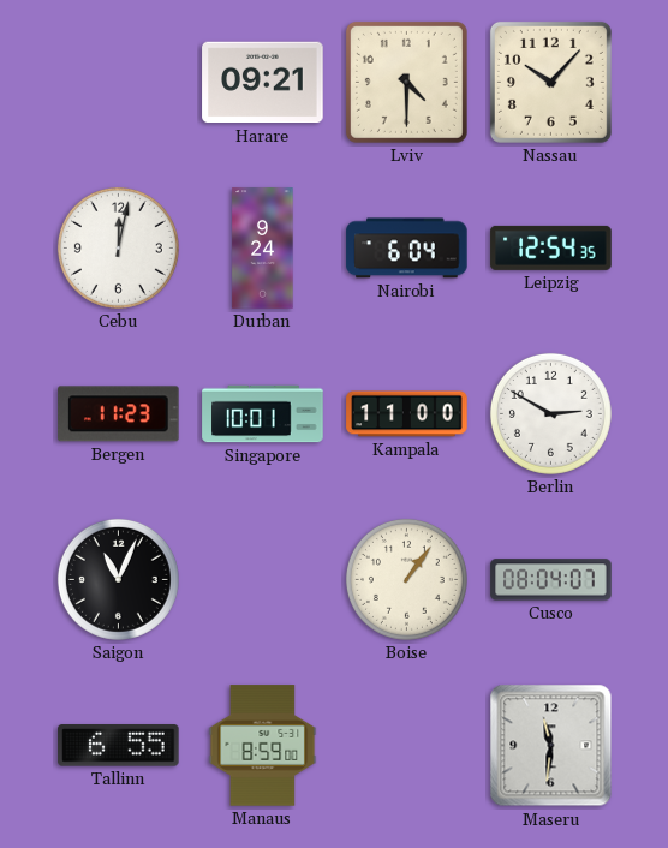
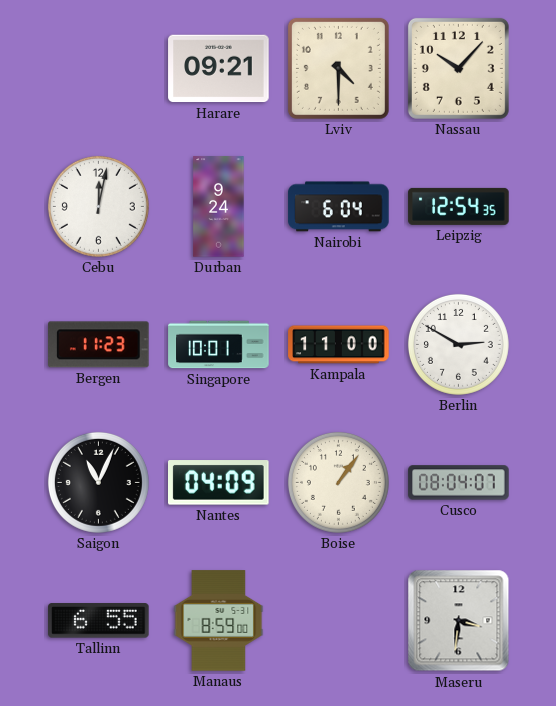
Nantes: none -> 04:09 (219, 483)
Maseru: 11:31 -> 3:31 (459, 621)
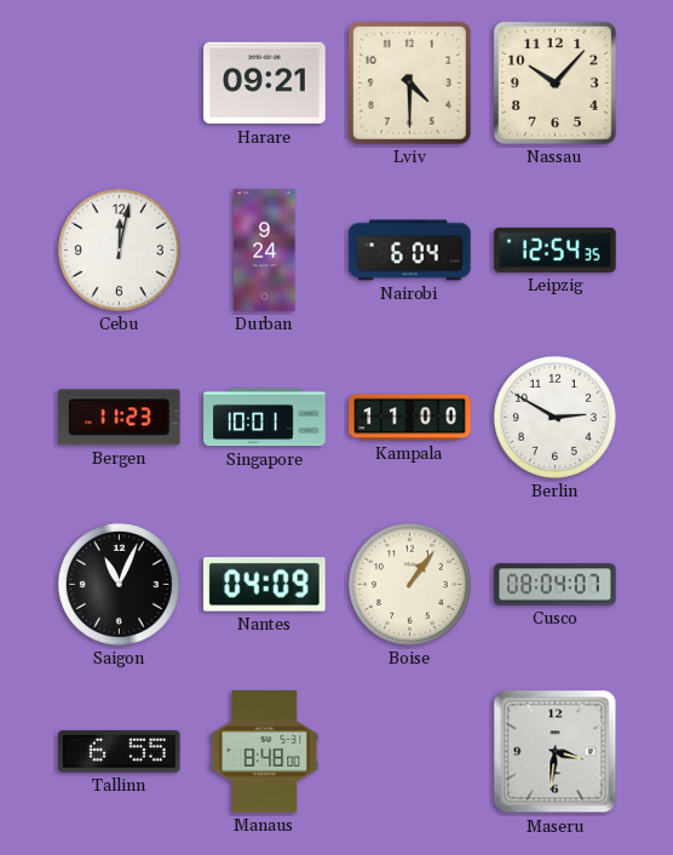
Manaus: 8:59 -> 8:48 (265, 752)
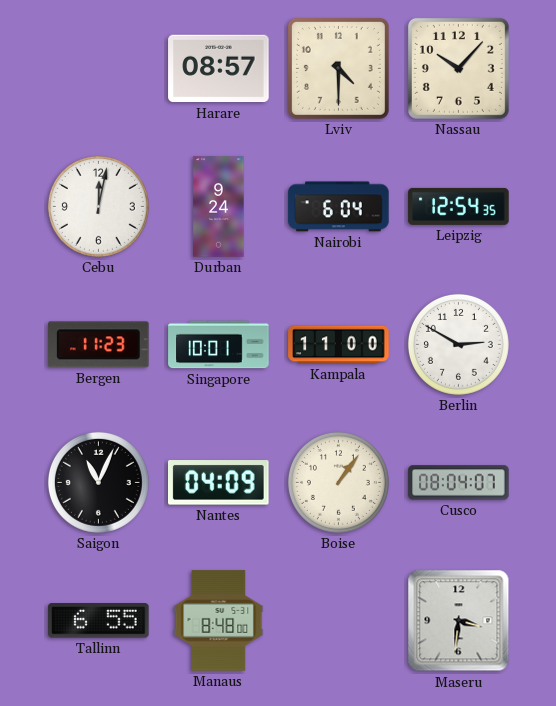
Harare: 09:21 -> 08:57 (219, 69)
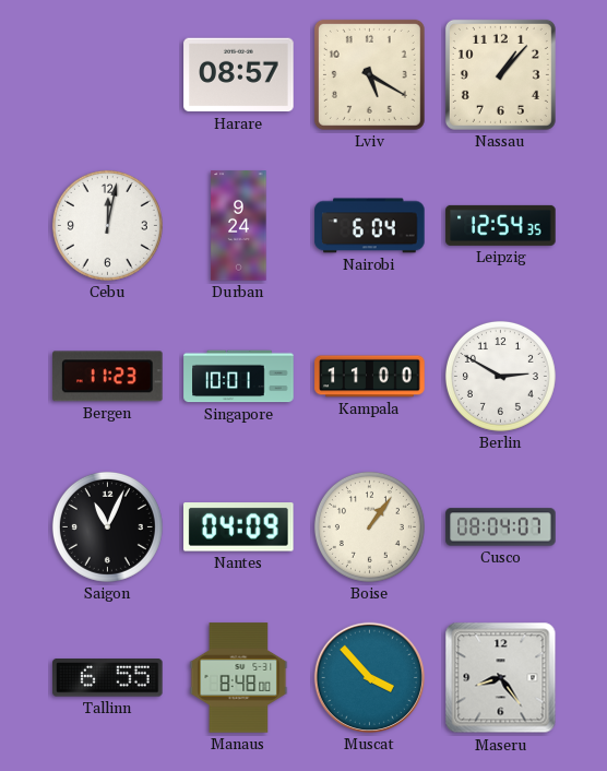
Lviv: 4:30 -> 5:20 (369, 74)
Nassau: 10:07 -> 1:07 (500, 74)
Muscat: none -> 3:53 (369, 677)
Maseru: 3:31 -> 8:24 (501, 678)
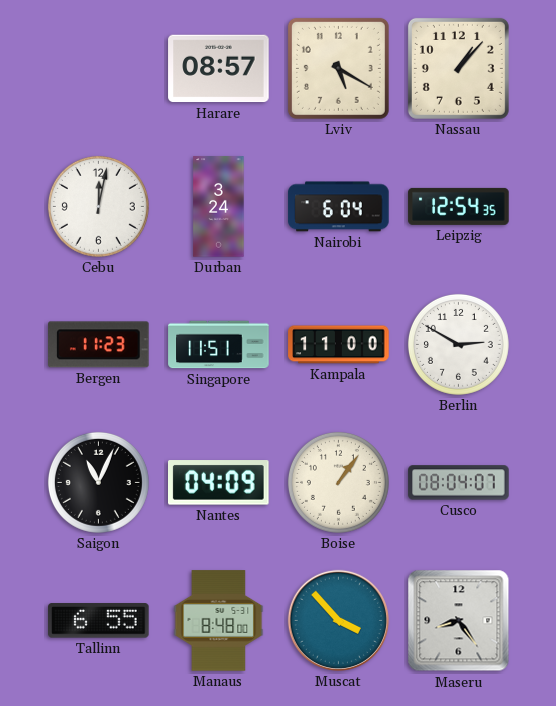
Durban: 9:24 -> 3:24 (219, 207)
Singapore: 10:01 -> 11:51 (219, 345)
